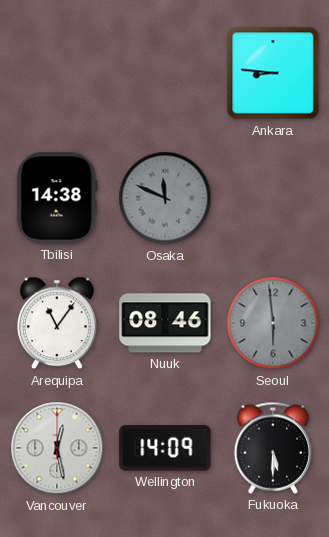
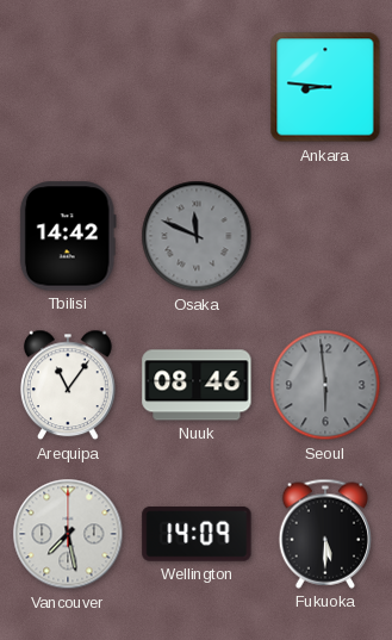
Tbilisi: 14:38 -> 14:42 (68, 236)
Vancouver: 12:28 -> 7:28 (68, 534)
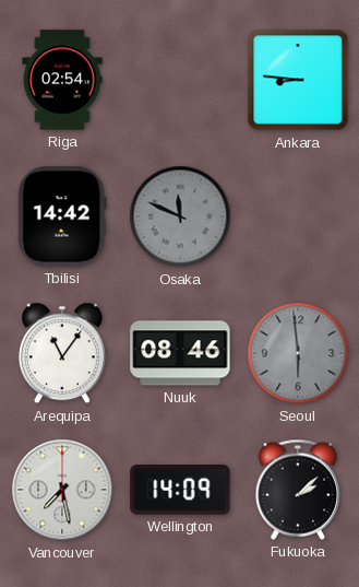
Riga: none -> 02:54 (62, 80)
Fukuoka: 5:30 -> 2:08 (298, 490)
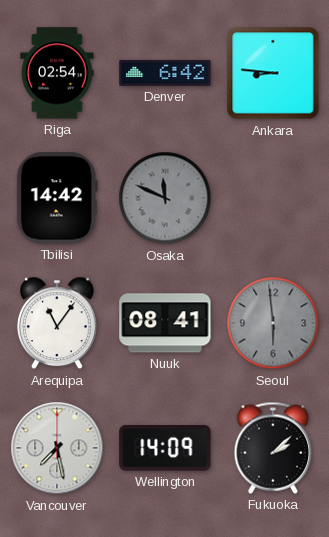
Denver: none -> 6:42 (165, 73)
Nuuk: 08:46 -> 08:41 (165, 323)
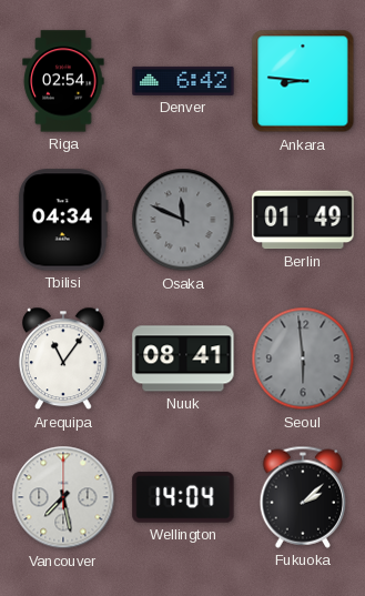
Tbilisi: 14:42 -> 04:34 (63, 220)
Berlin: none -> 01:49 (303, 220)
Wellington: 14:09 -> 14:04 (183, 497)
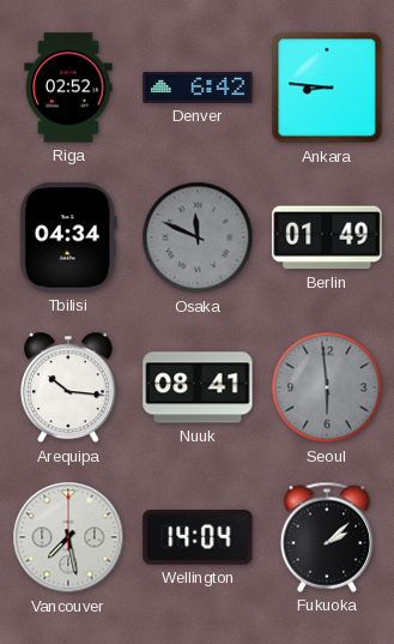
Riga: 02:54 -> 02:52 (68, 88)
Arequipa: 11:06 -> 10:16 (68, 387)
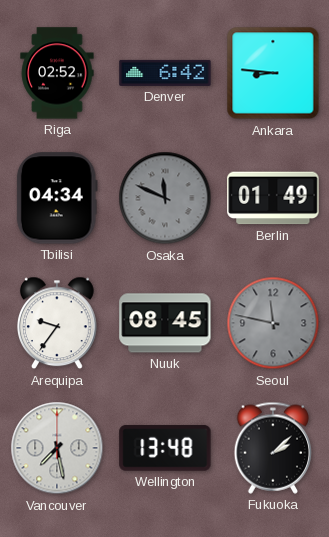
Arequipa: 10:16 -> 9:36 (57, 323)
Nuuk: 08:41 -> 08:45 (165, 323)
Seoul: 5:59 -> 11:47 (273, 323)
Wellington: 14:04 -> 13:48 (165, 448)
